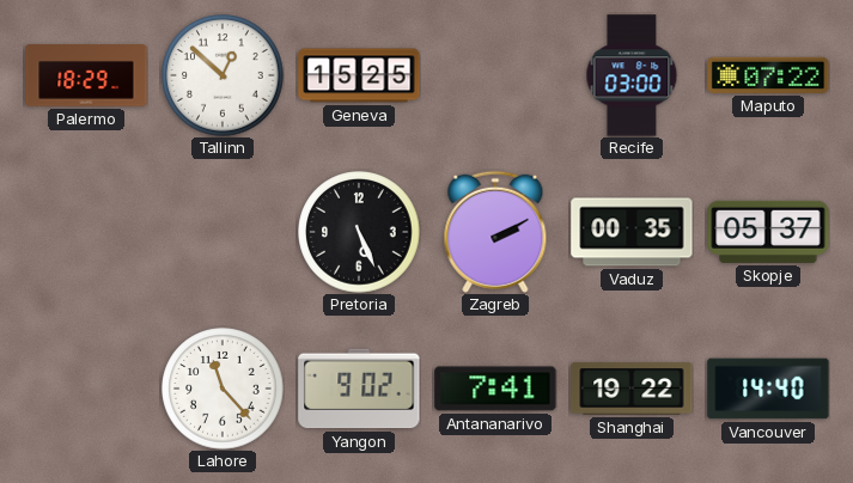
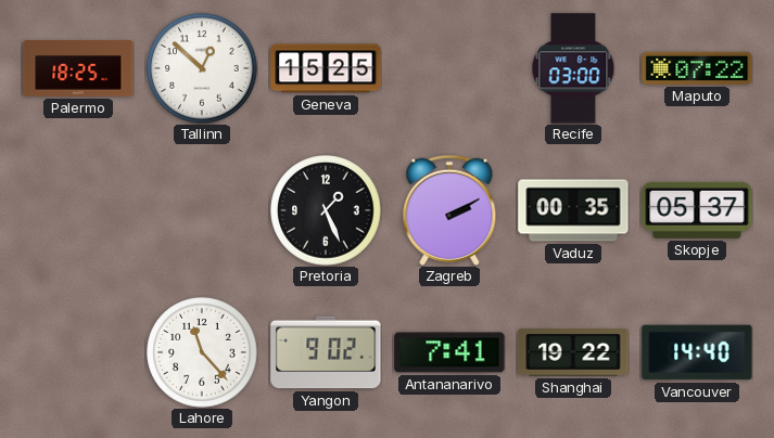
Palermo: 18:29 -> 18:25 (78, 69)
Pretoria: 5:26 -> 1:26 (326, 210)
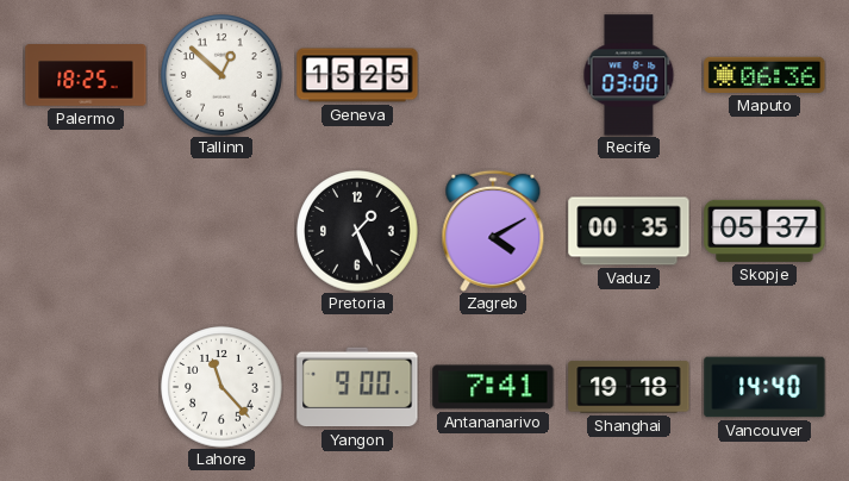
Maputo: 07:22 -> 06:36 (764, 75)
Zagreb: 2:10 -> 4:10 (493, 231)
Yangon: 9:02 -> 9:00 (357, 387)
Shanghai: 19:22 -> 19:18 (629, 387)
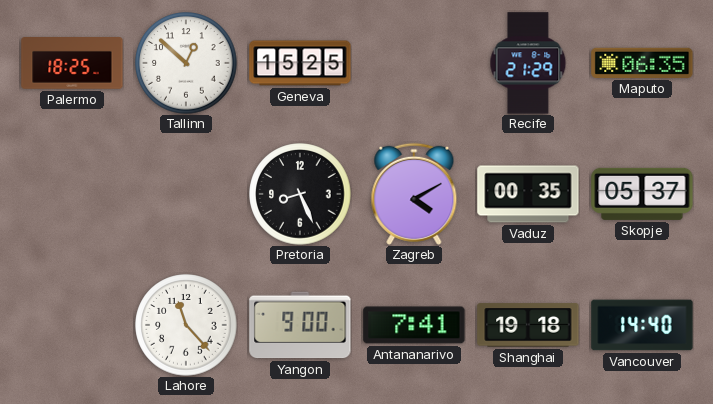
Recife: 03:00 -> 21:29 (528, 63)
Maputo: 06:36 -> 06:35 (642, 63)
Pretoria: 1:26 -> 8:26 (300, 194)
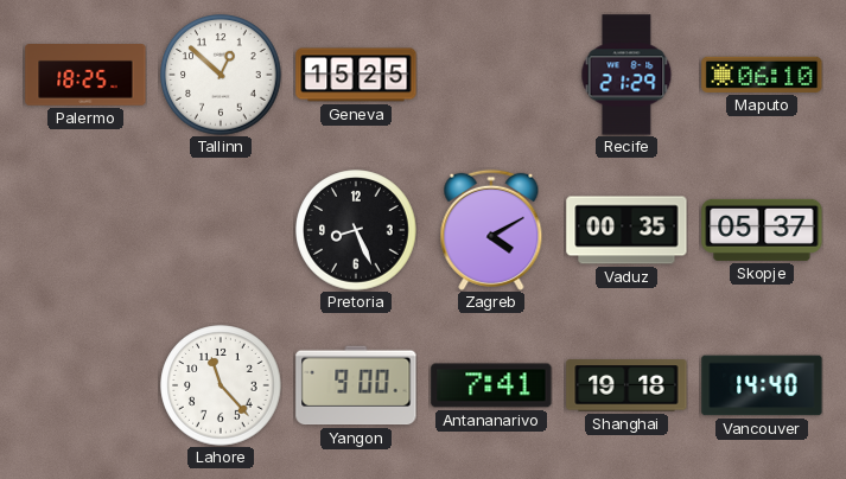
Maputo: 06:35 -> 06:10 (762, 75)
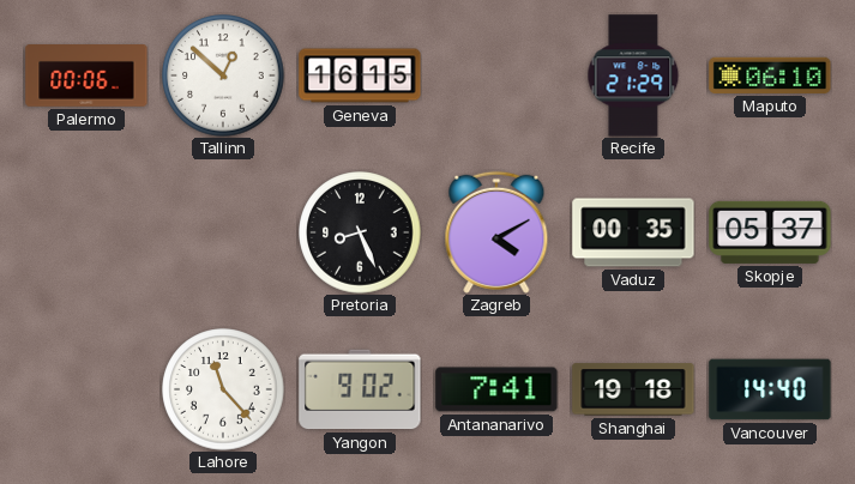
Palermo: 18:25 -> 00:06 (86, 77)
Geneva: 15:25 -> 16:15 (360, 75)
Yangon: 9:00 -> 9:02 (360, 389)
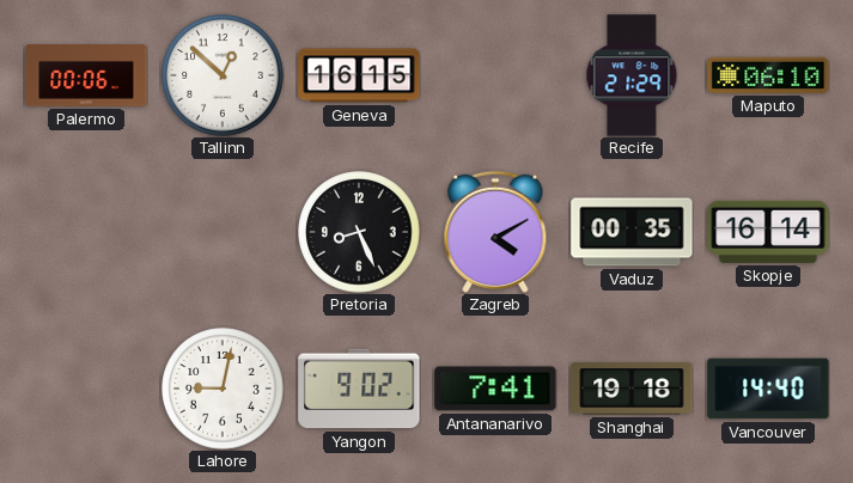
Skopje: 05:37 -> 16:14 (768, 232)
Lahore: 11:23 -> 9:02 (223, 389)
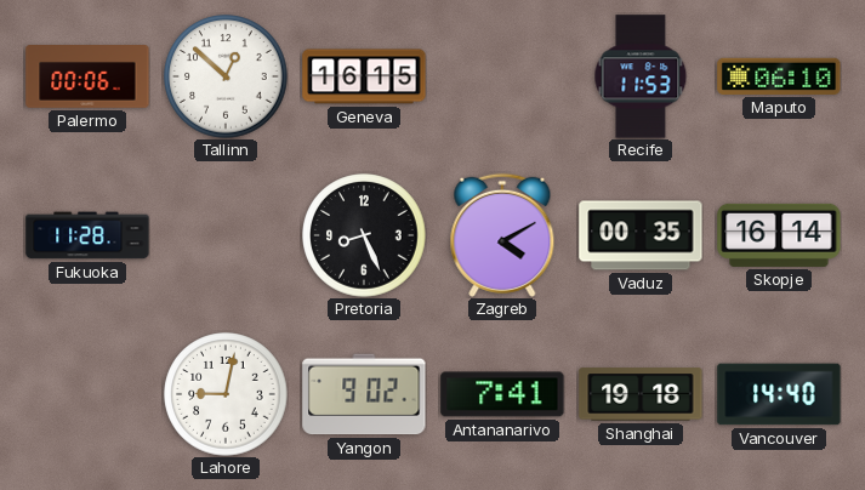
Recife: 21:29 -> 11:53 (641, 76)
Fukuoka: none -> 11:28 (87, 235)
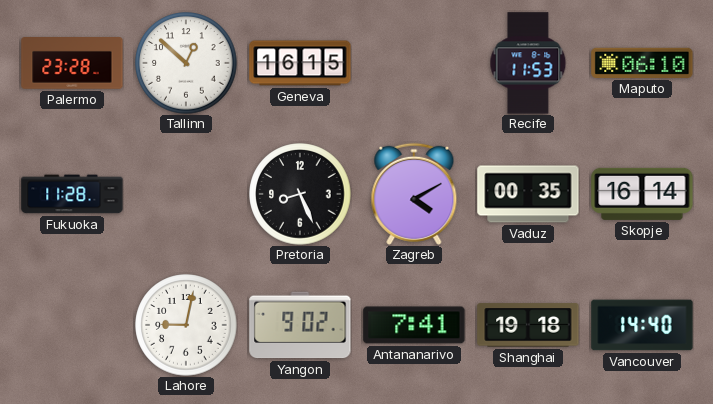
Palermo: 00:06 -> 23:28 (72, 64)
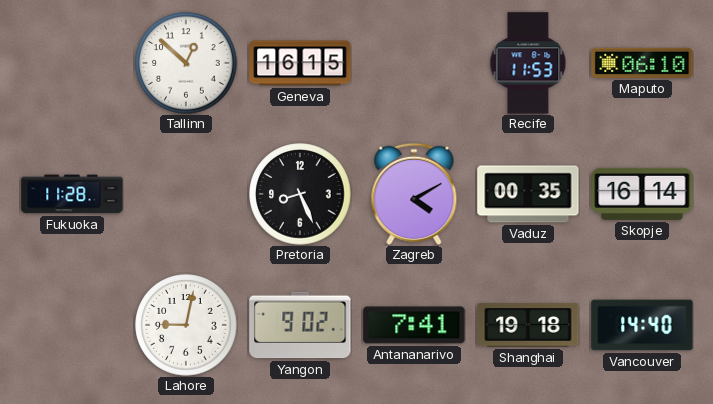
Palermo: 23:28 -> none (72, 64)
